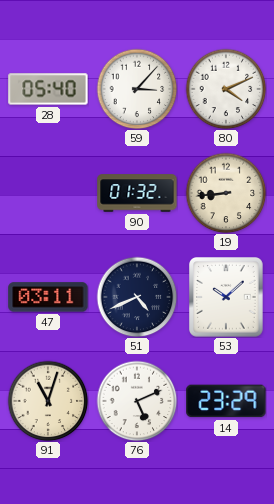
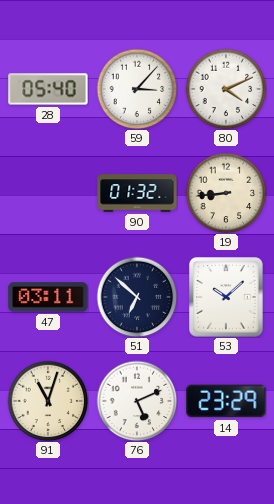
51: 4:41 -> 6:52 (137, 297)
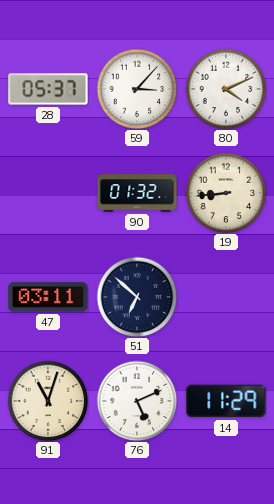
28: 05:40 -> 05:37 (48, 89)
53: 10:08 -> none (227, 298)
14: 23:29 -> 11:29 (226, 401)
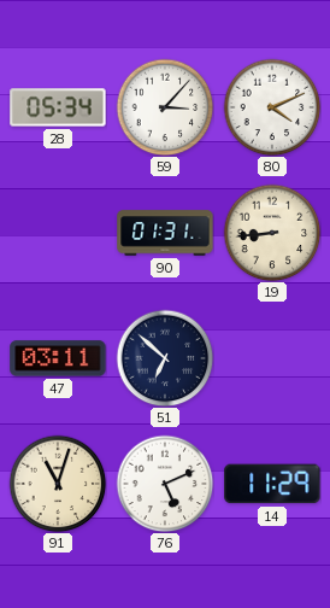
28: 05:37 -> 05:34 (58, 107)
90: 01:32 -> 01:31 (165, 233)
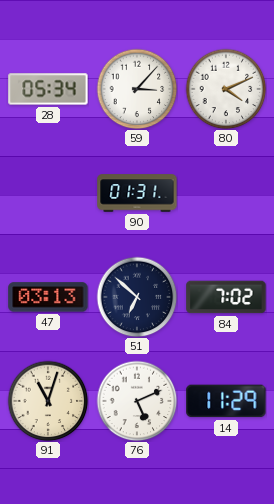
19: 8:44 -> none (272, 233)
47: 03:11 -> 03:13 (48, 297)
84: none -> 7:02 (226, 297)
